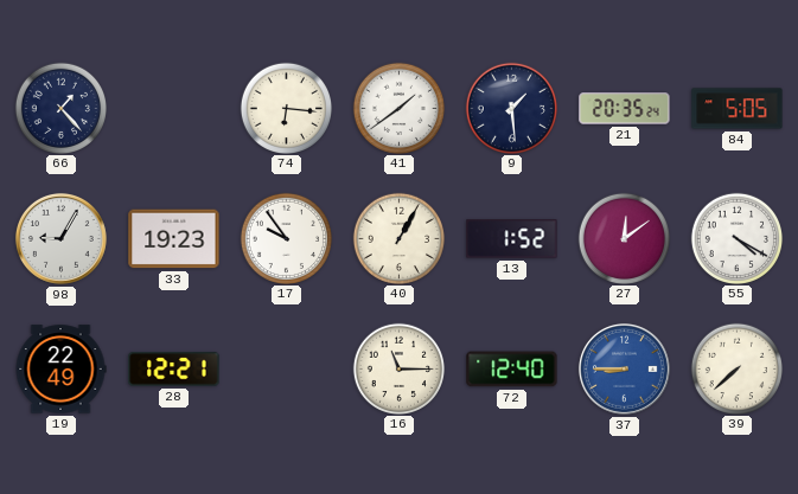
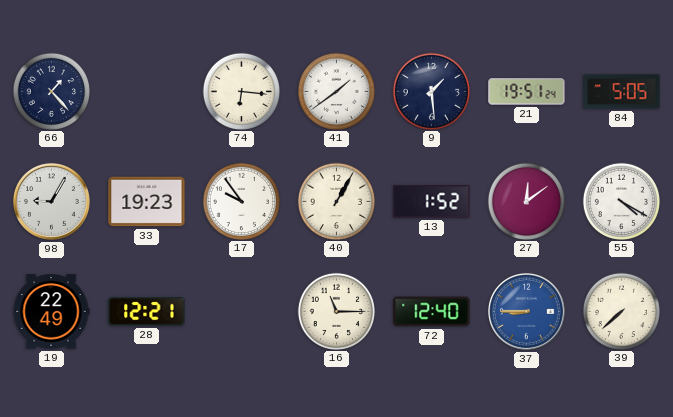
21: 20:35 -> 19:51 (527, 92)
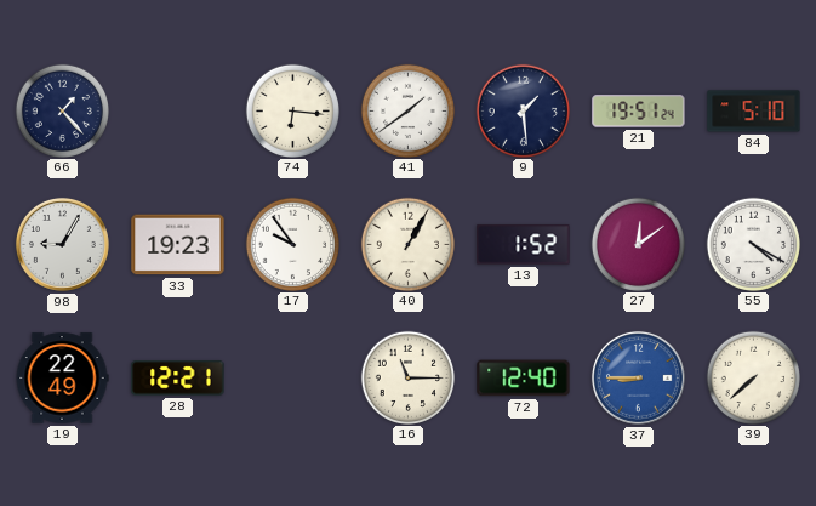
84: 5:05 -> 5:10 (754, 112)
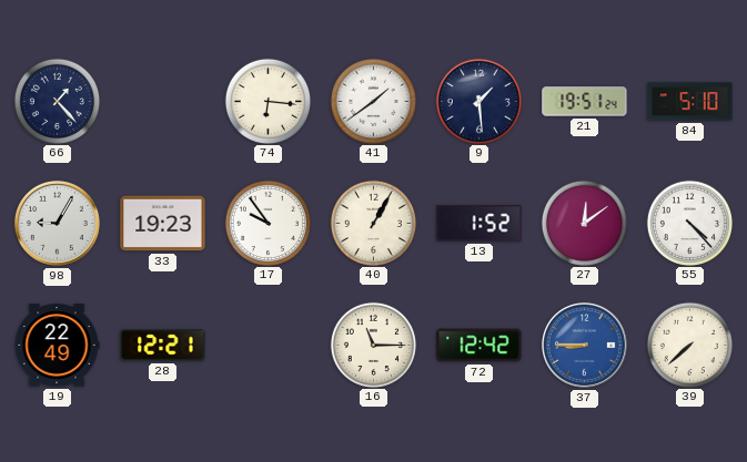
55: 4:20 -> 4:23 (689, 223)
72: 12:40 -> 12:42 (480, 346)
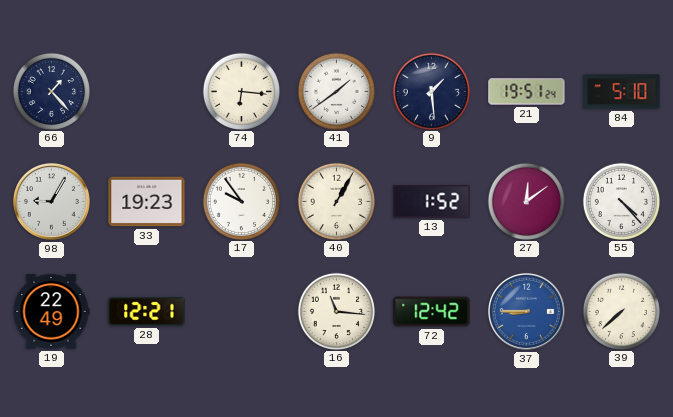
16: 11:15 -> 11:16 (336, 311)
